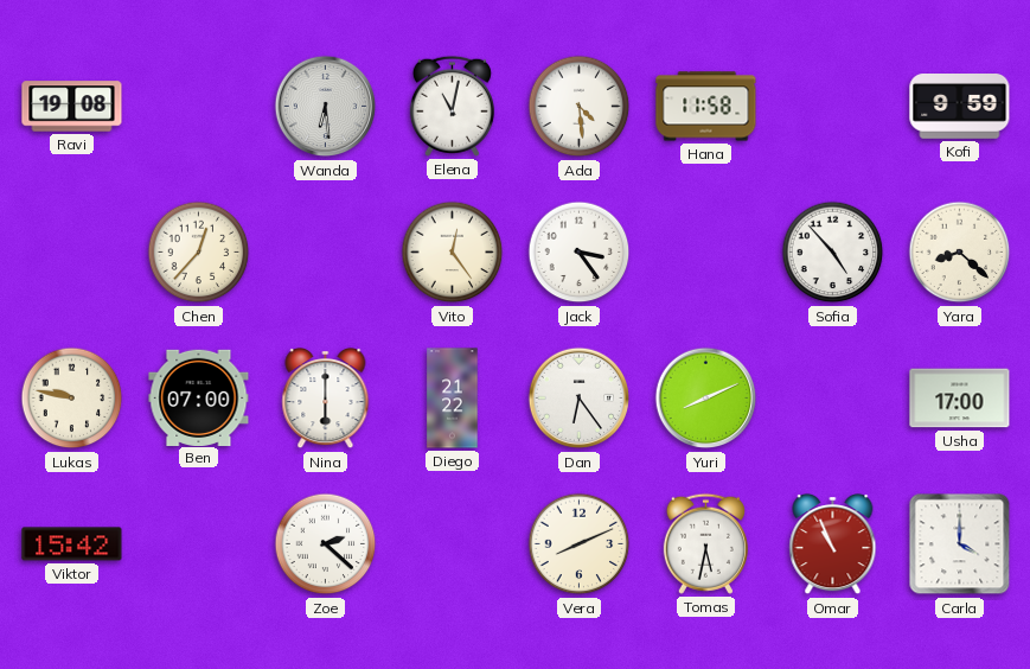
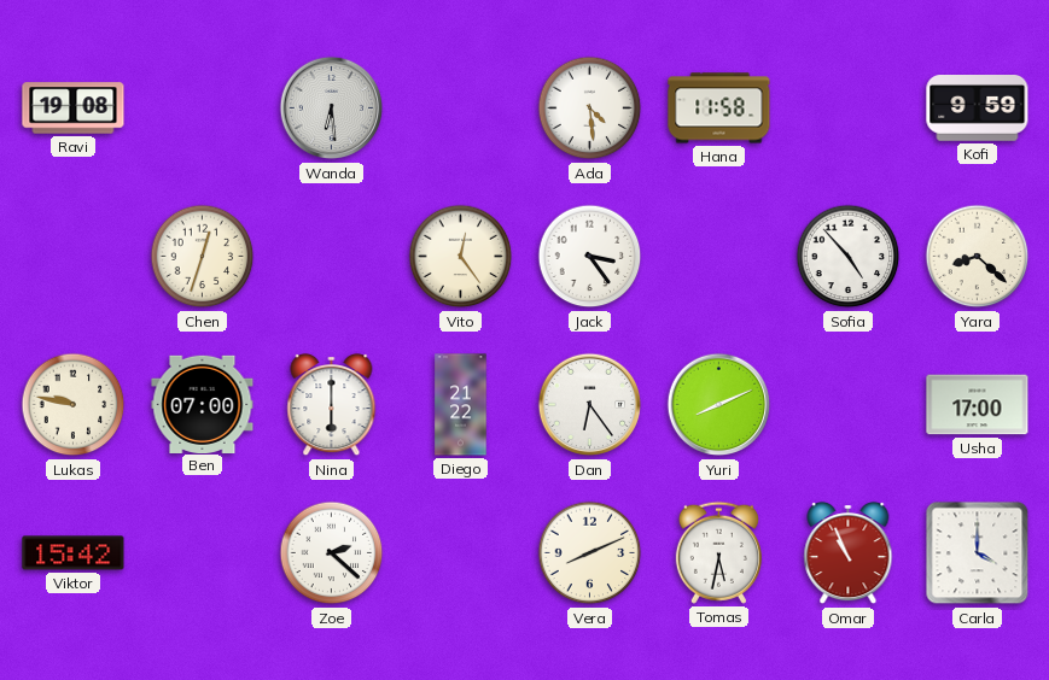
Elena: 11:02 -> none (452, 106)
Chen: 12:37 -> 12:33 (203, 257)
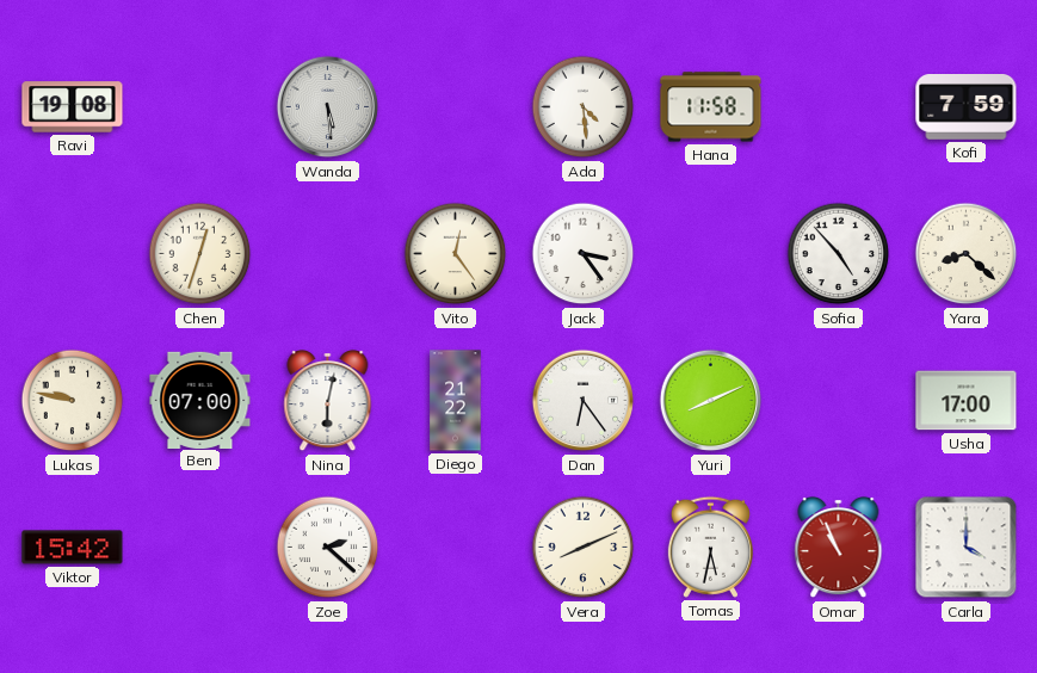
Wanda: 6:29 -> 5:29 (328, 107)
Kofi: 9:59 -> 7:59 (967, 107)
Nina: 6:00 -> 6:02 (328, 402)
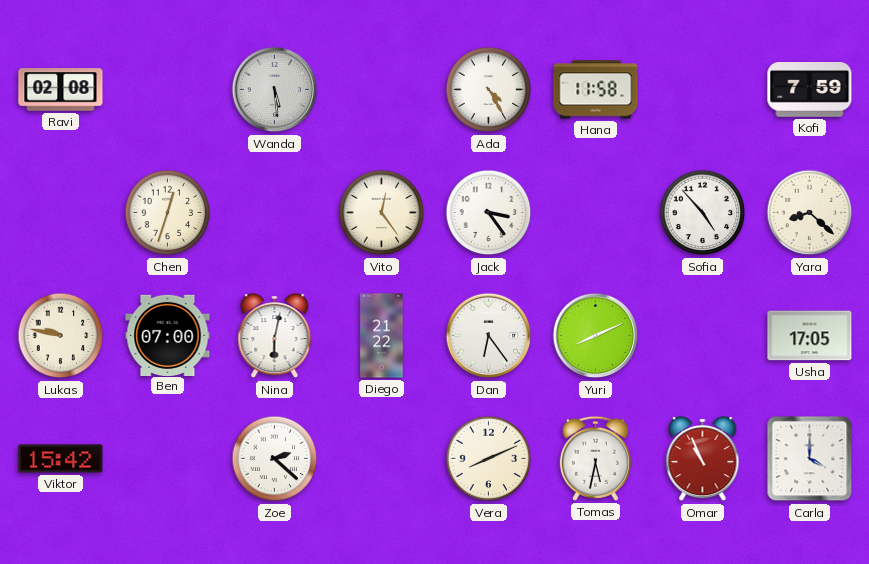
Ravi: 19:08 -> 02:08 (61, 90)
Ada: 4:29 -> 4:25 (489, 90)
Usha: 17:00 -> 17:05 (810, 336)
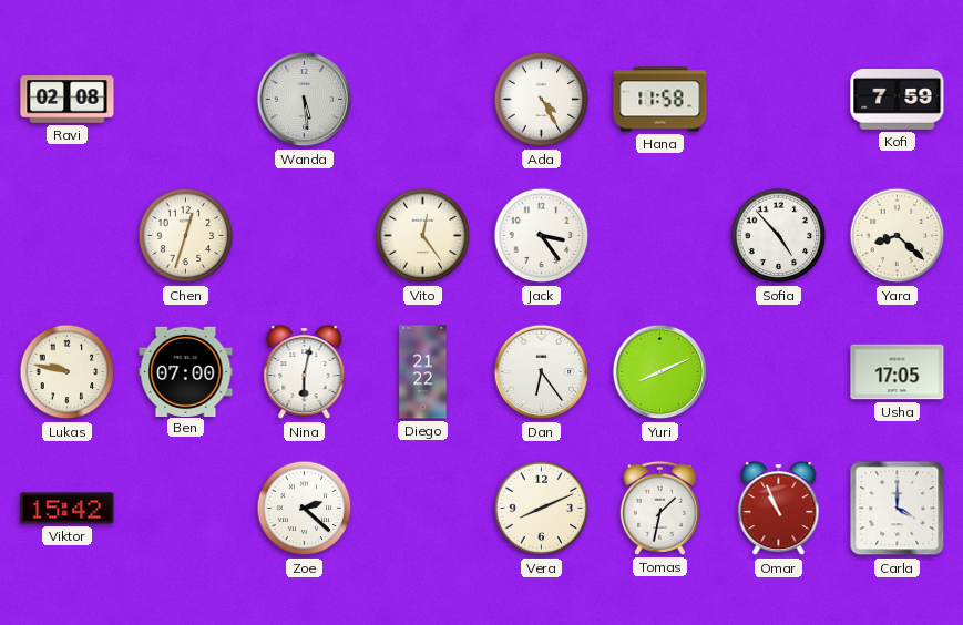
Tomas: 5:32 -> 1:32 (659, 508)
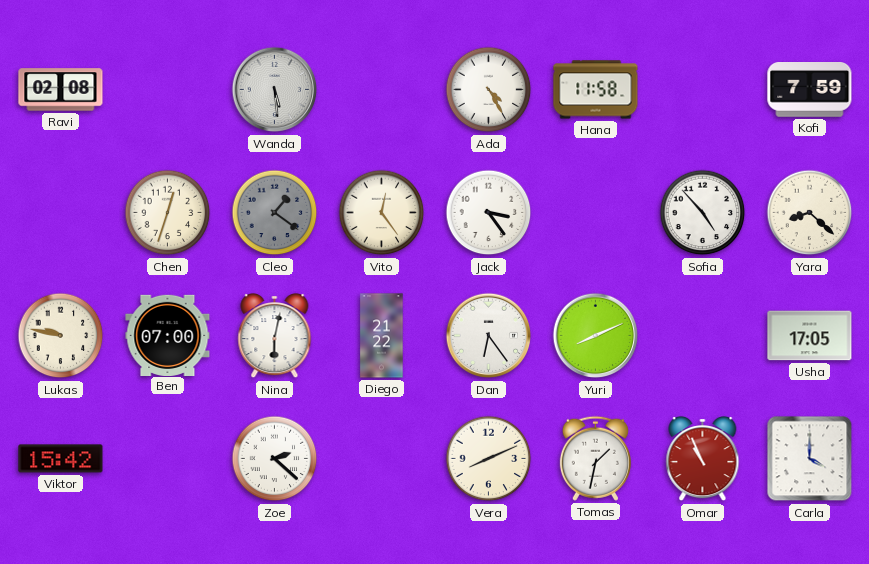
Cleo: none -> 1:21 (275, 213)
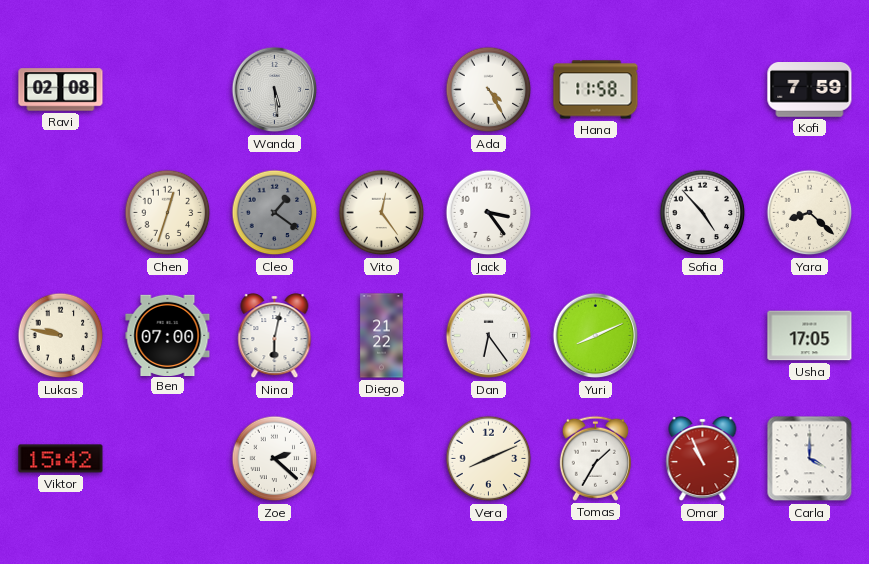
Tomas: 1:32 -> 1:35 (595, 458)
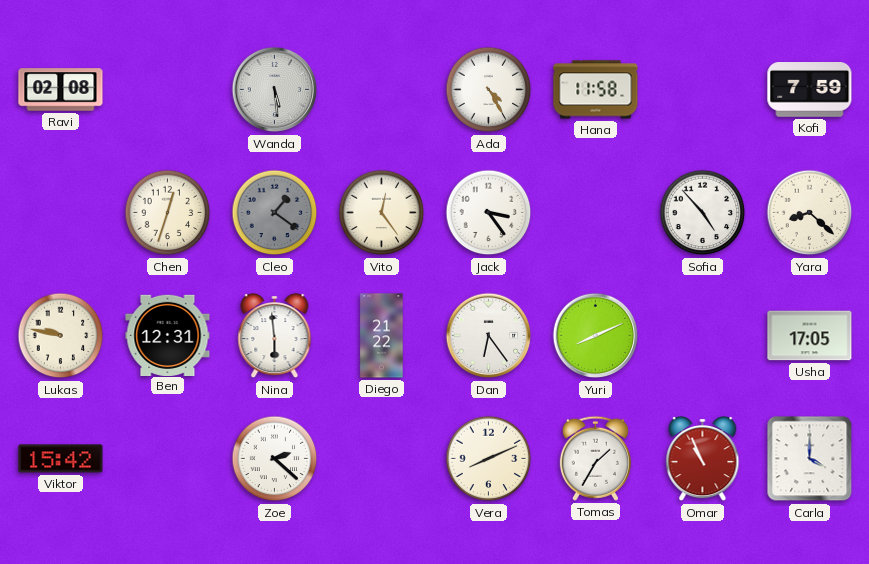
Ben: 07:00 -> 12:31 (168, 335)
Nina: 6:02 -> 5:59 (275, 337)
